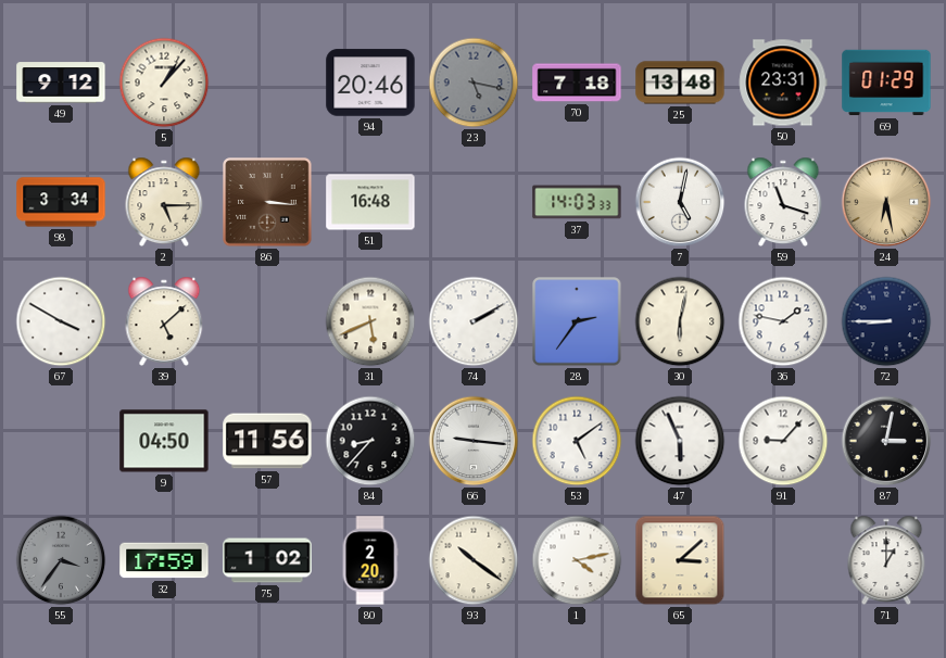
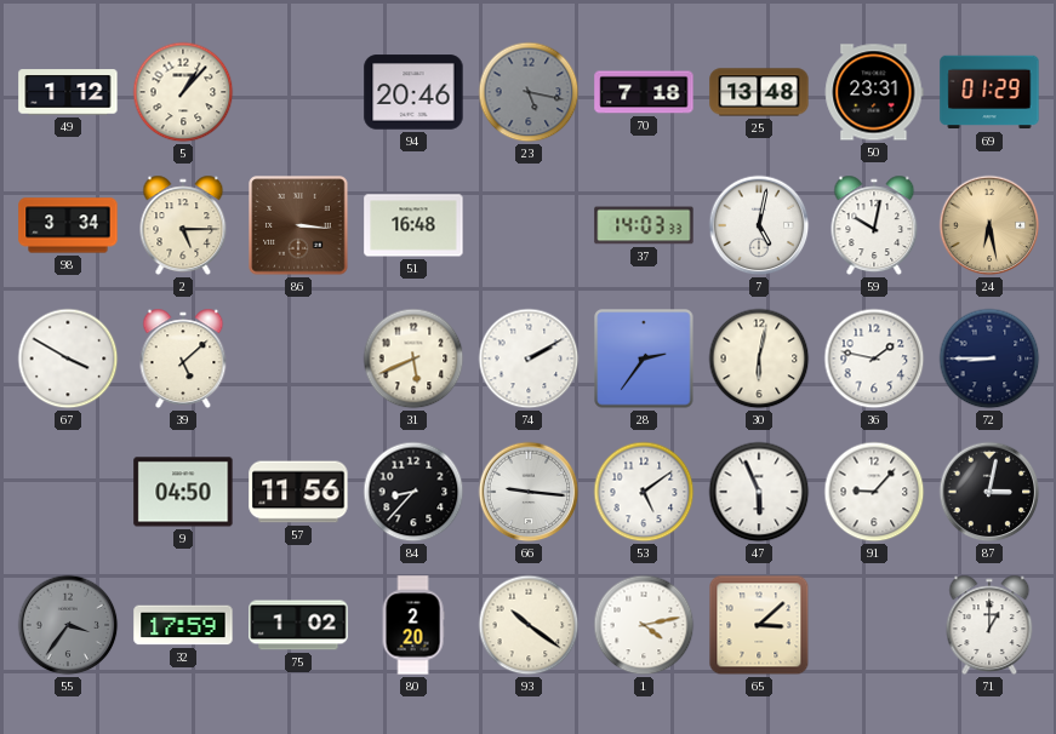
49: 9:12 -> 1:12 (68, 92)
59: 11:18 -> 10:02 (874, 225)
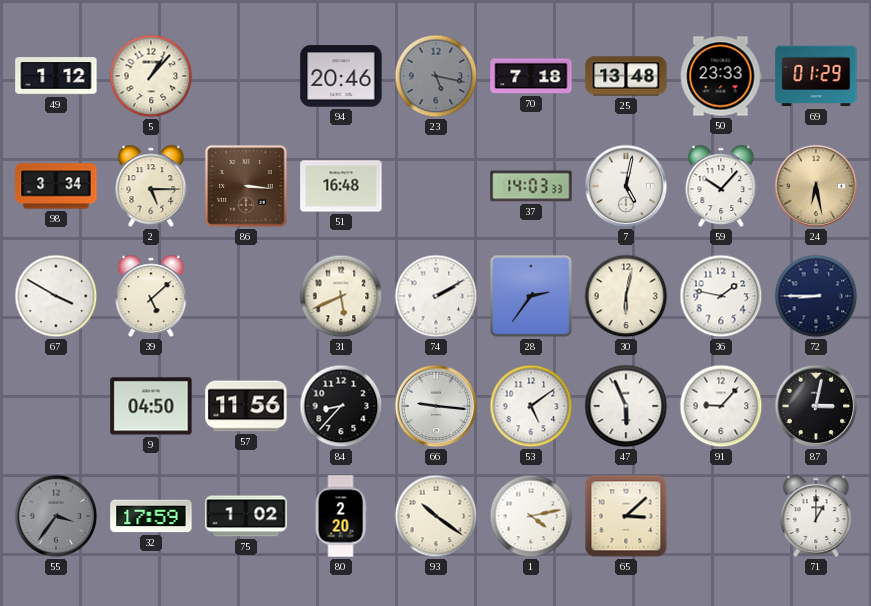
50: 23:31 -> 23:33 (721, 76)
59: 10:02 -> 10:07 (721, 186)
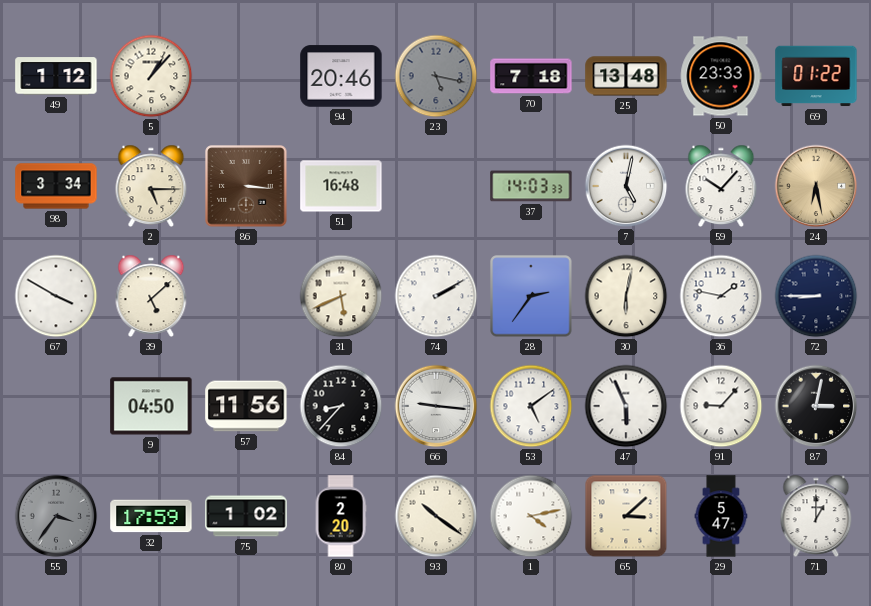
69: 01:29 -> 01:22 (816, 76)
29: none -> 5:47 (721, 516)
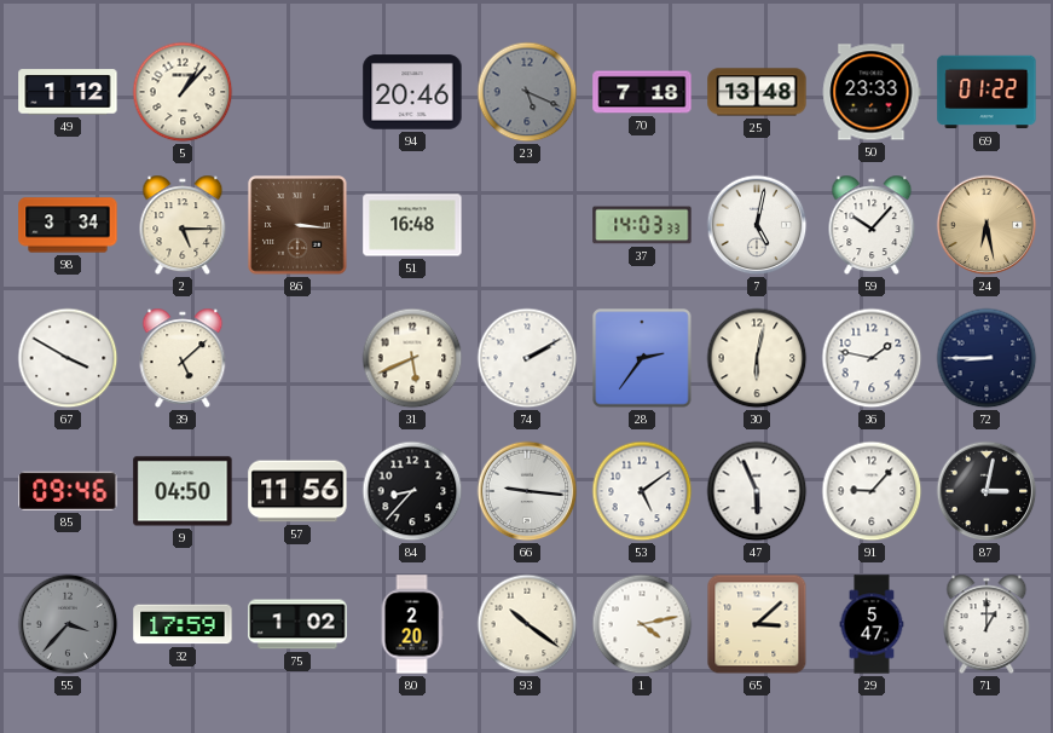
23: 5:17 -> 5:19 (527, 92)
85: none -> 09:46 (68, 491)
55: 3:36 -> 3:37 (68, 624)
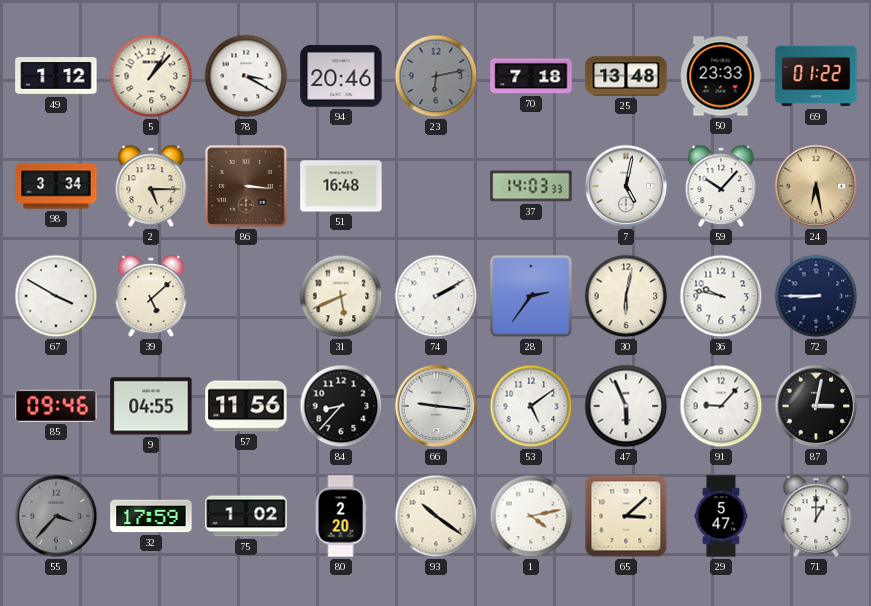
78: none -> 3:20 (246, 76)
23: 5:19 -> 6:13 (436, 76)
36: 1:47 -> 9:47 (721, 296)
9: 04:50 -> 04:55 (151, 406)
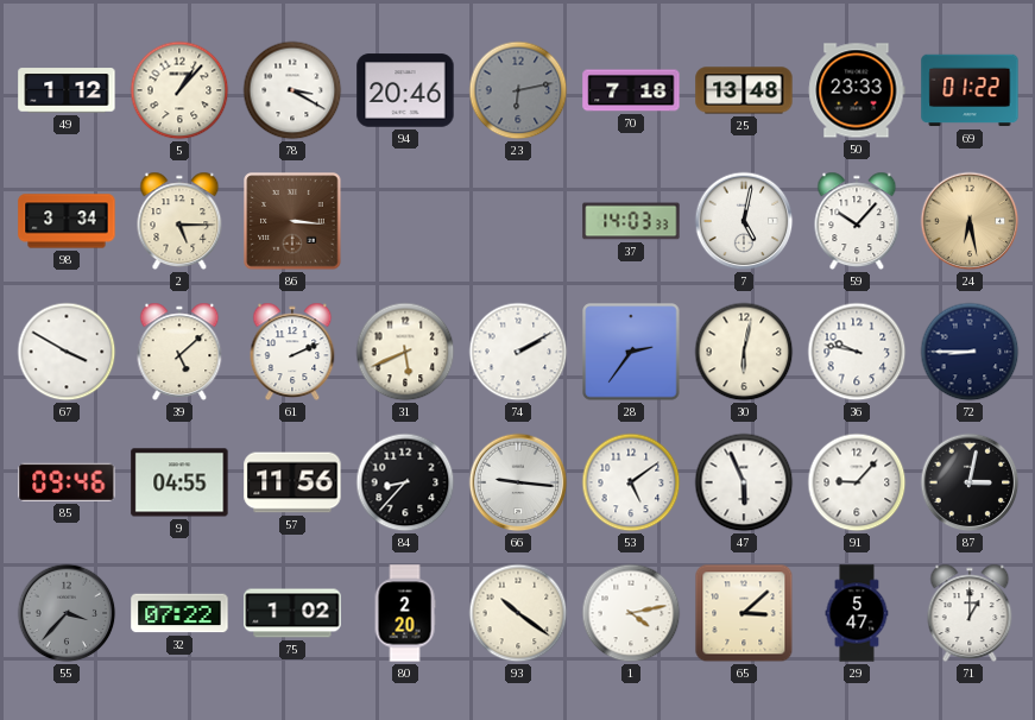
51: 16:48 -> none (341, 186)
61: none -> 2:11 (292, 352)
32: 17:59 -> 07:22 (179, 613)
